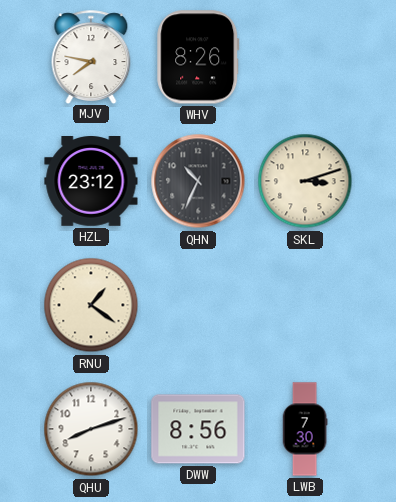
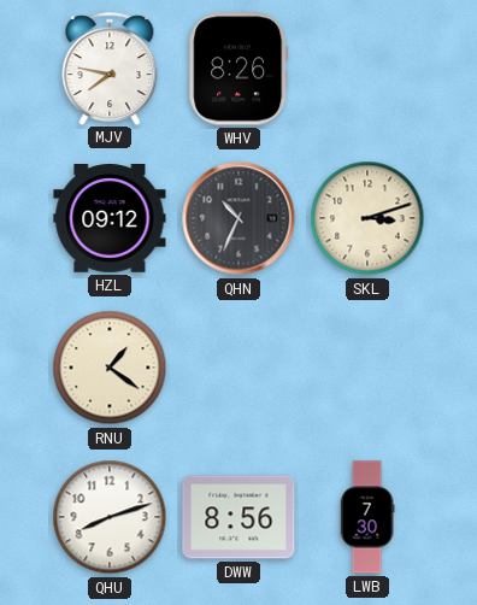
HZL: 23:12 -> 09:12 (110, 219)
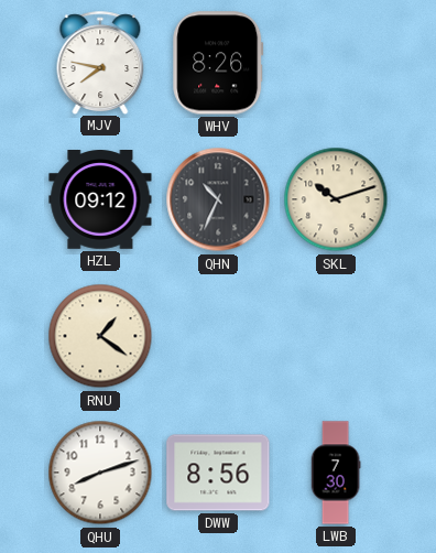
SKL: 3:12 -> 10:12 (336, 199)
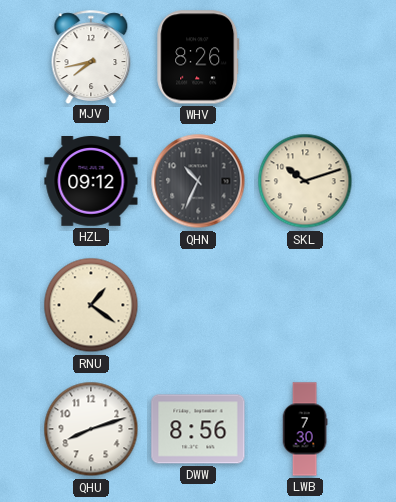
MJV: 7:47 -> 7:43 (91, 57)
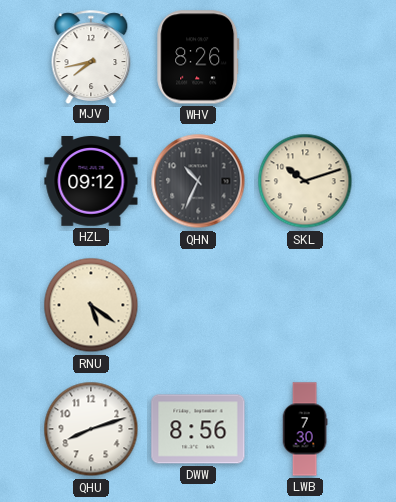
RNU: 1:21 -> 5:21 (91, 305)
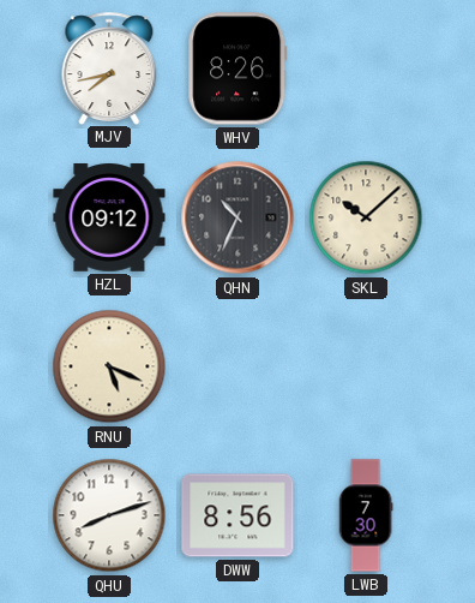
SKL: 10:12 -> 10:08 (366, 217)
RNU: 5:21 -> 5:19 (109, 366)
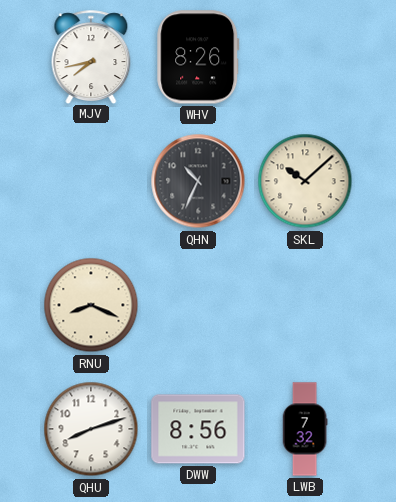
HZL: 09:12 -> none (109, 219)
RNU: 5:19 -> 8:19 (91, 305)
LWB: 7:30 -> 7:32 (305, 429)
